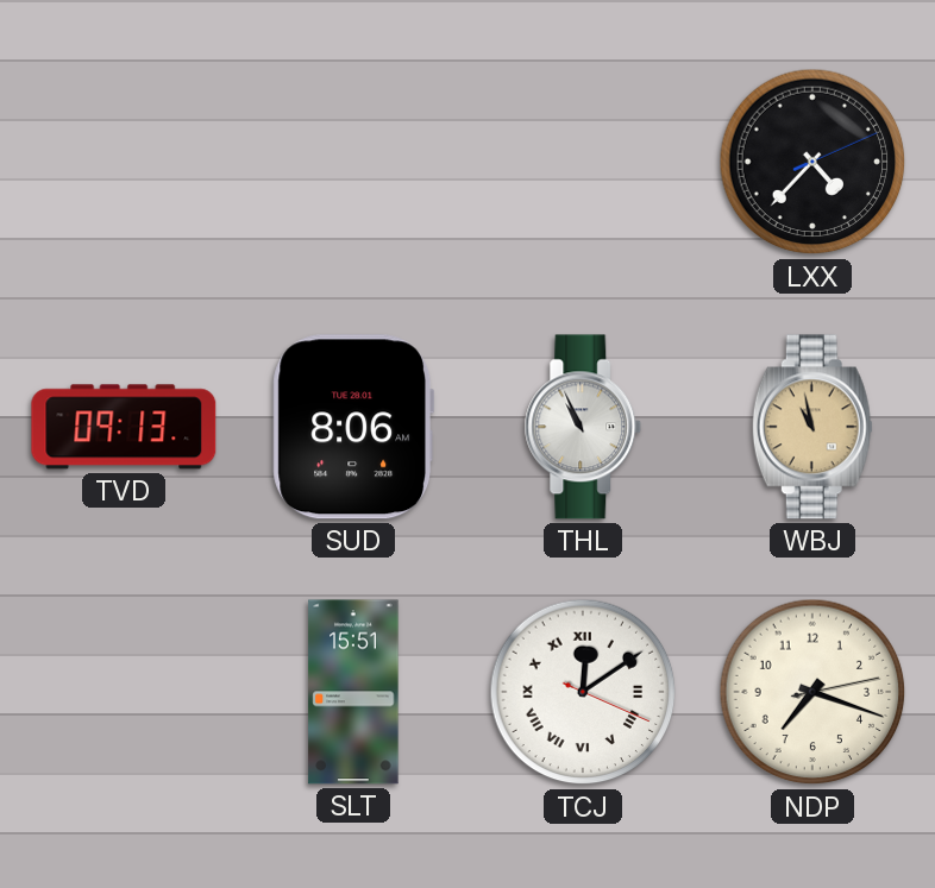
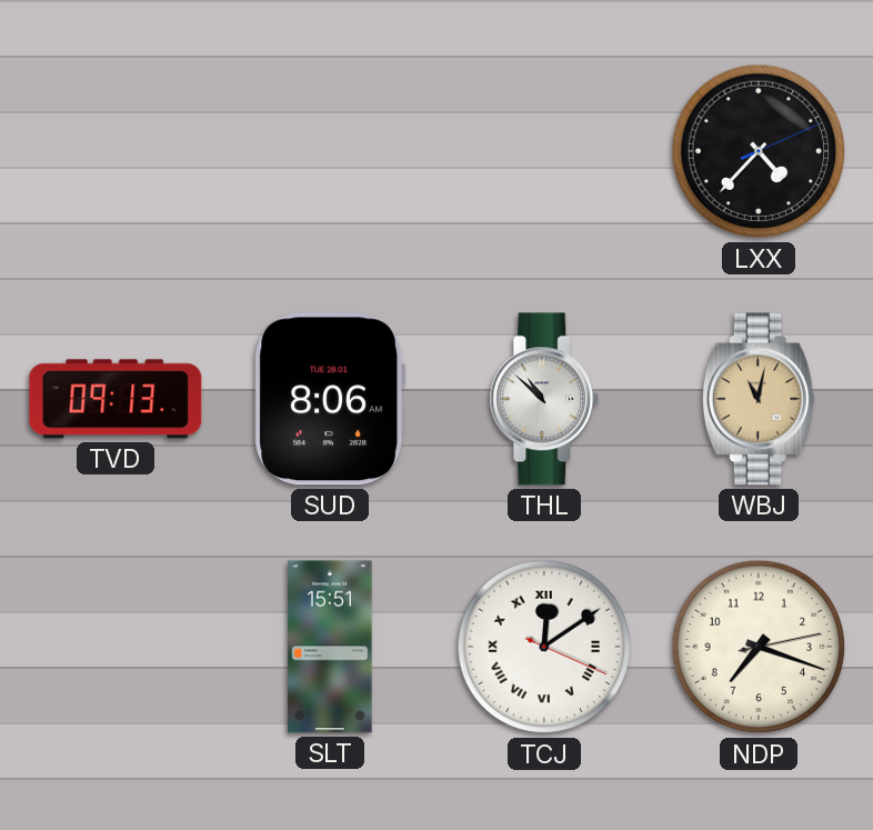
THL: 10:56 -> 10:52 (544, 399)
WBJ: 10:58 -> 11:02 (759, 399)
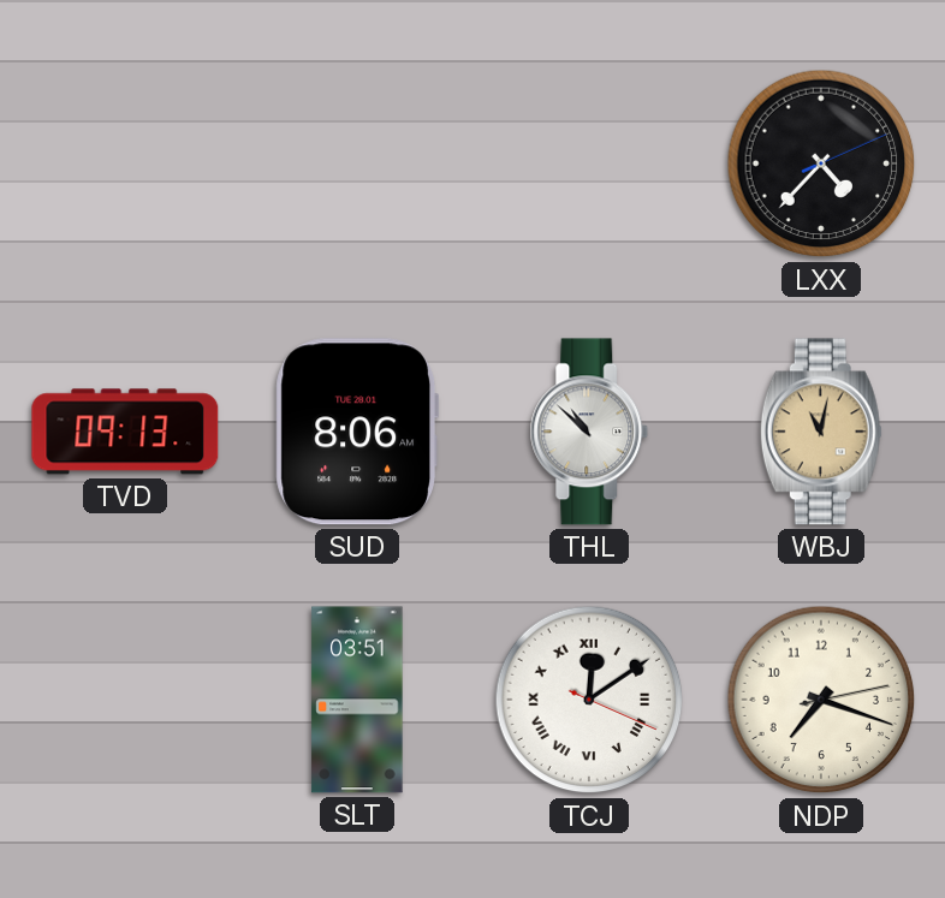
SLT: 15:51 -> 03:51 (357, 700)
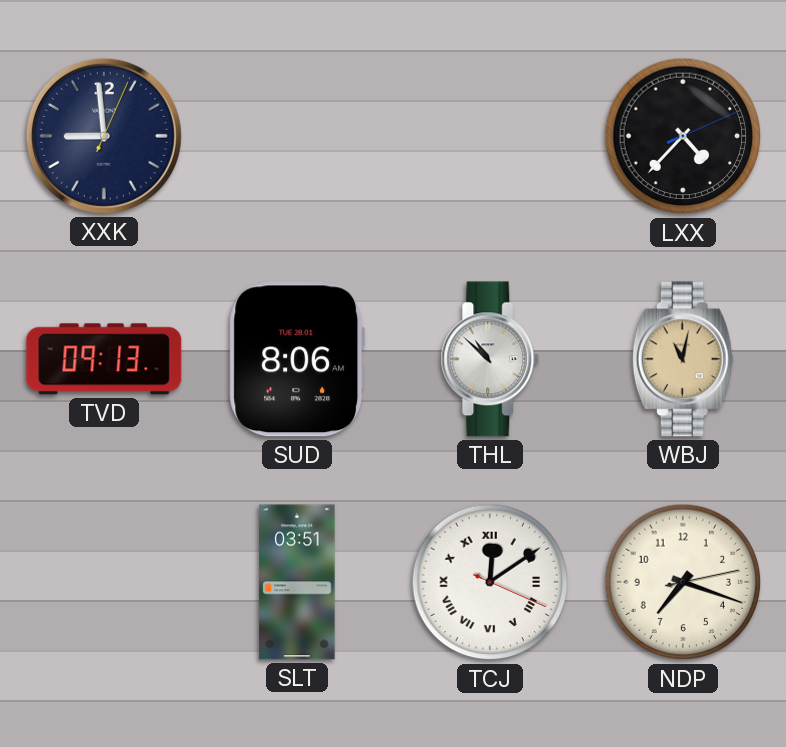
XXK: none -> 8:59 (104, 136)
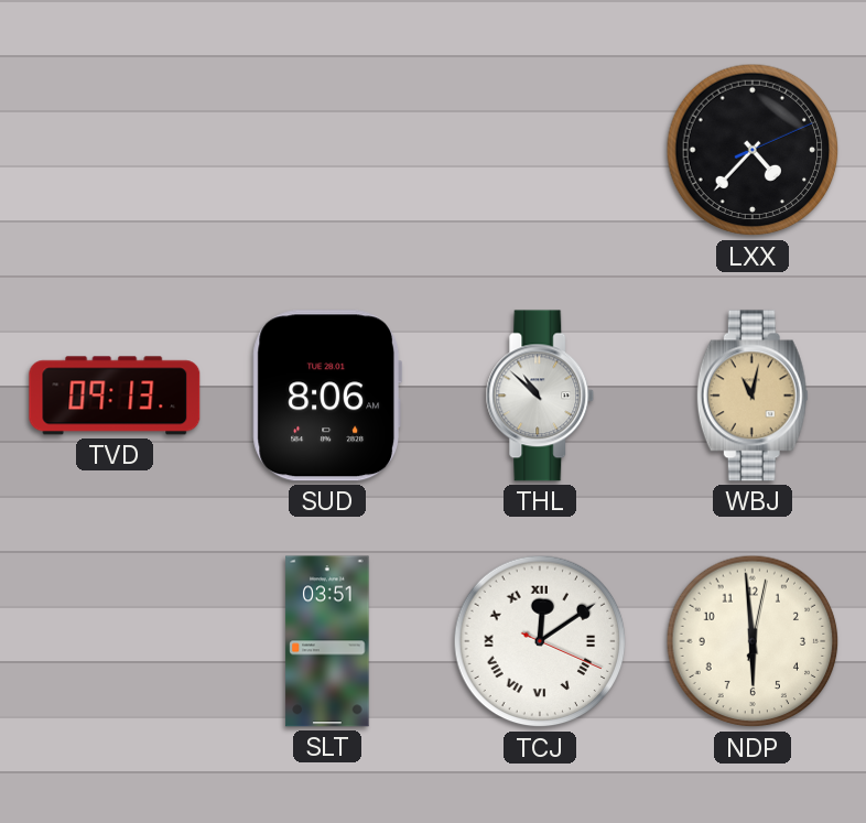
XXK: 8:59 -> none (104, 136)
NDP: 7:18 -> 5:59 (753, 641)
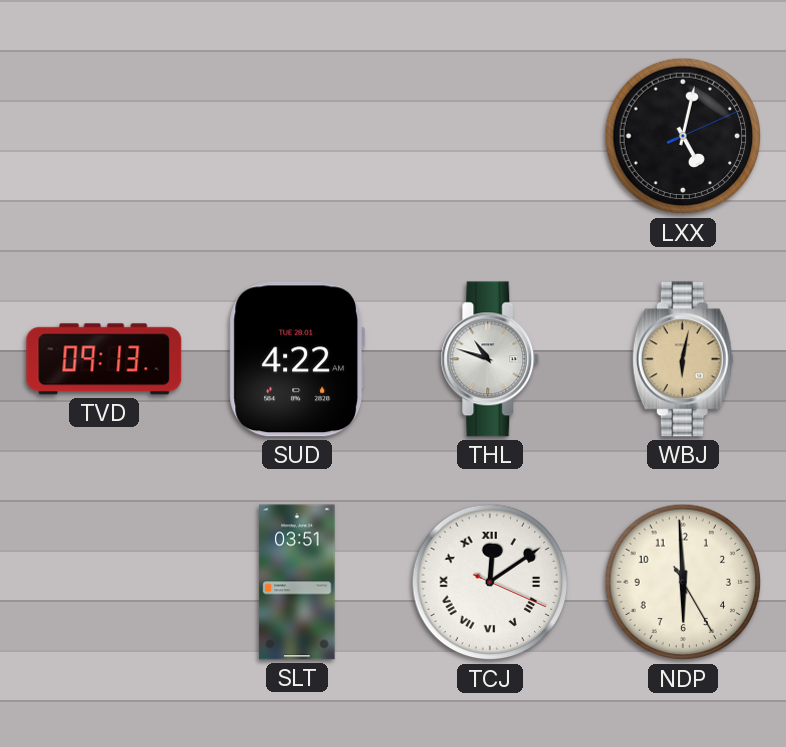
LXX: 4:37 -> 5:02 (683, 136)
SUD: 8:06 -> 4:22 (297, 359)
THL: 10:52 -> 10:48 (490, 359)
WBJ: 11:02 -> 6:02 (683, 359)
NDP: 5:59:02 -> 5:59:25 (683, 582)
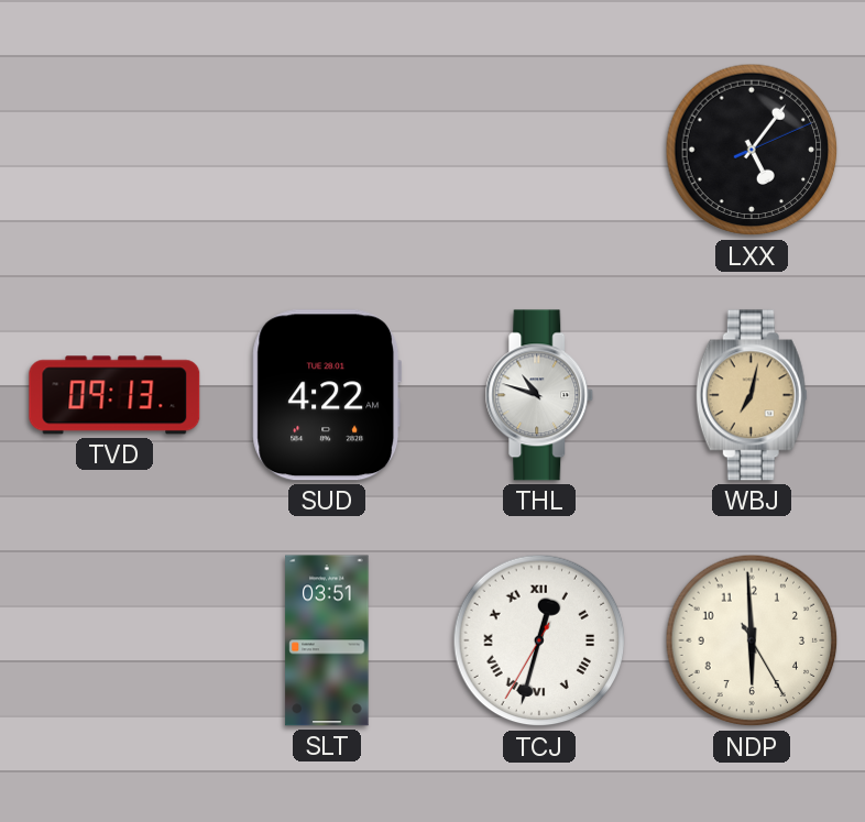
LXX: 5:02 -> 5:06 (752, 150)
WBJ: 6:02 -> 7:02 (752, 395)
TCJ: 12:09 -> 12:32 (539, 640)
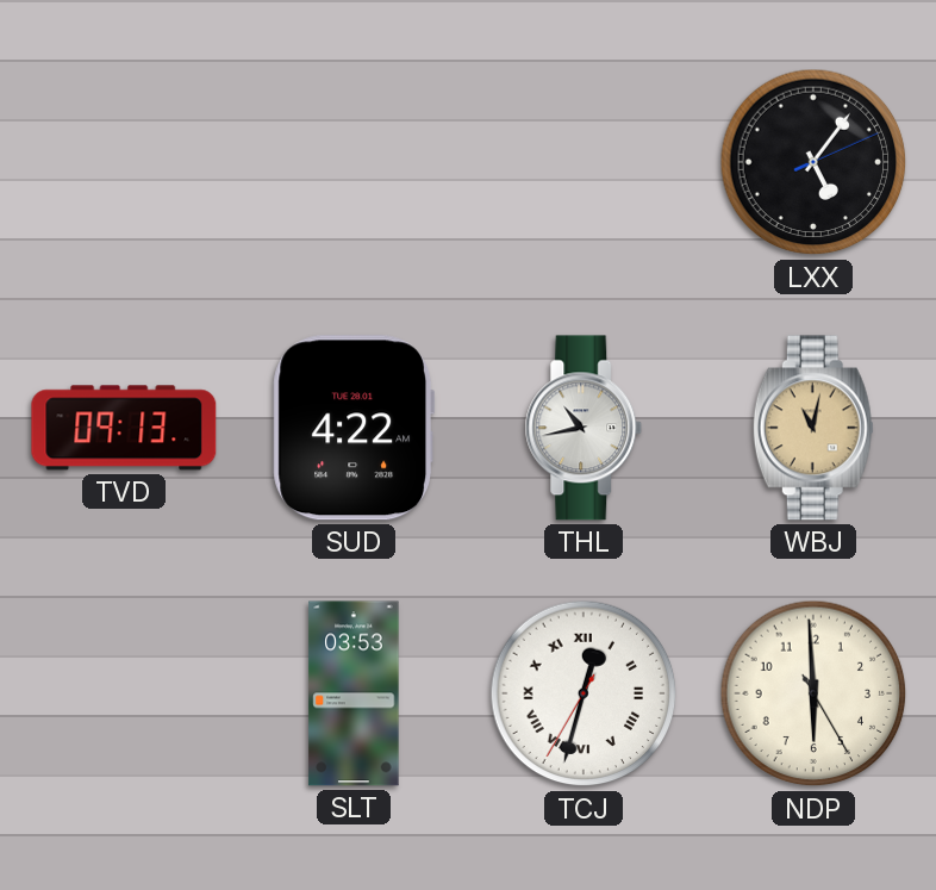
THL: 10:48 -> 10:43 (584, 428)
WBJ: 7:02 -> 11:02 (813, 428)
SLT: 03:51 -> 03:53 (354, 693)
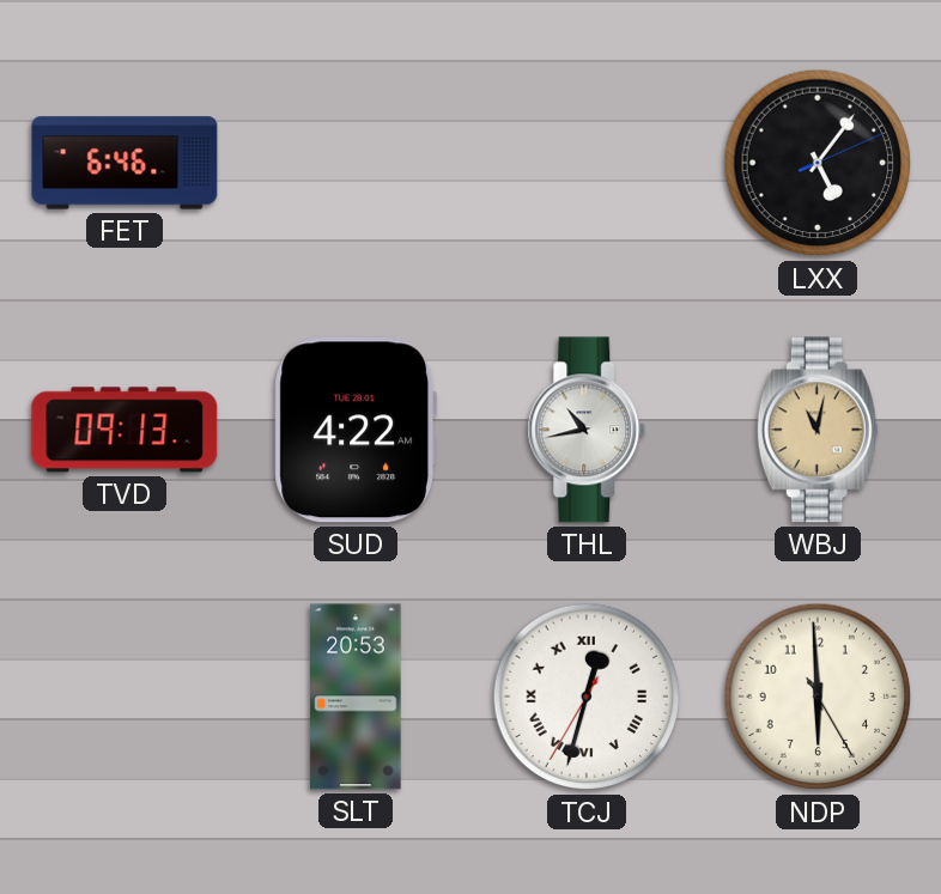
FET: none -> 6:46 (125, 163)
SLT: 03:53 -> 20:53 (356, 697)
